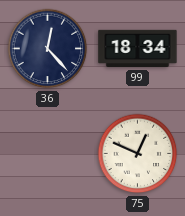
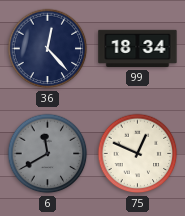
6: none -> 11:40 (48, 154)
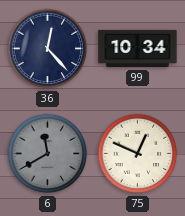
99: 18:34 -> 10:34 (138, 49)
